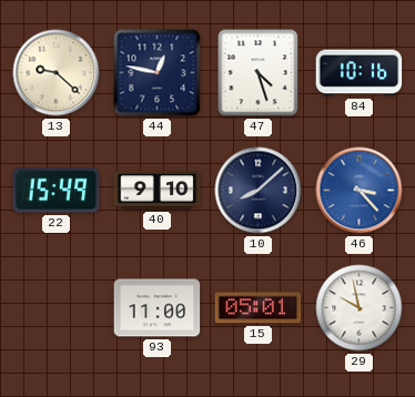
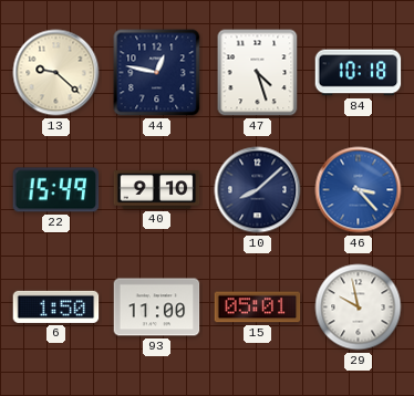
84: 10:16 -> 10:18 (359, 73)
6: none -> 1:50 (56, 306)
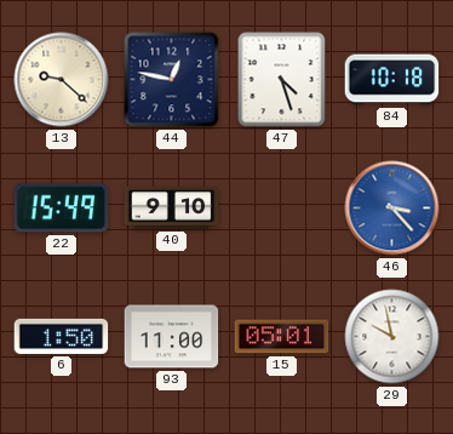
10: 8:08 -> none (258, 190)
